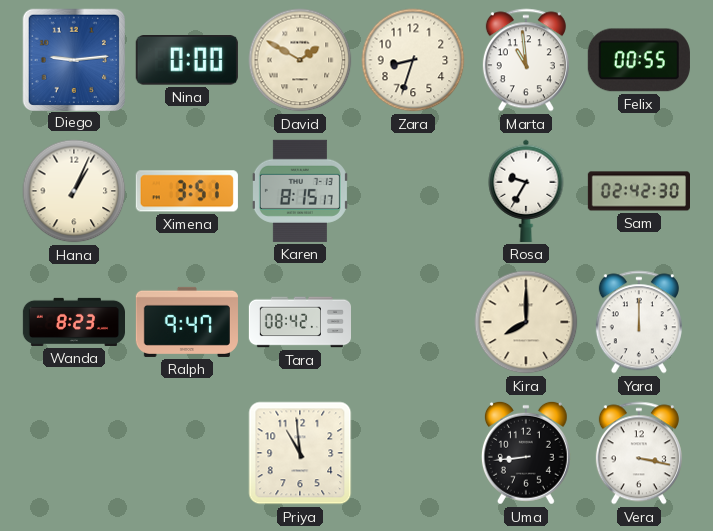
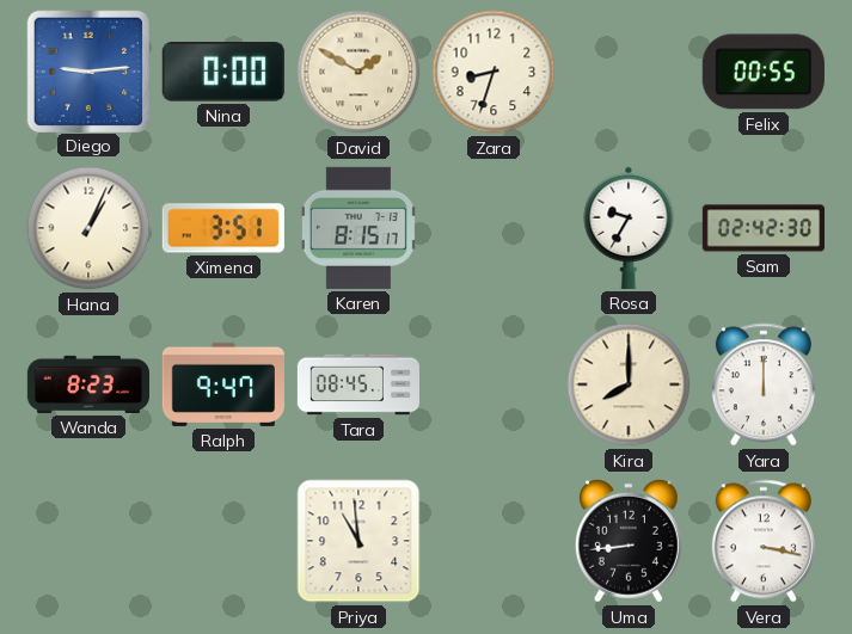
Marta: 10:59 -> none (526, 60)
Tara: 08:42 -> 08:45 (357, 384)
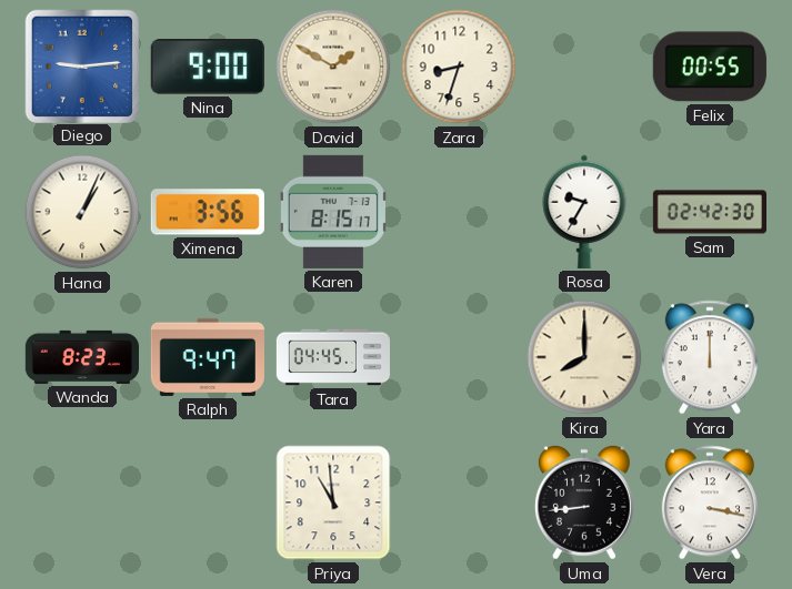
Nina: 0:00 -> 9:00 (208, 68)
Ximena: 3:51 -> 3:56 (208, 212)
Tara: 08:45 -> 04:45 (332, 357)
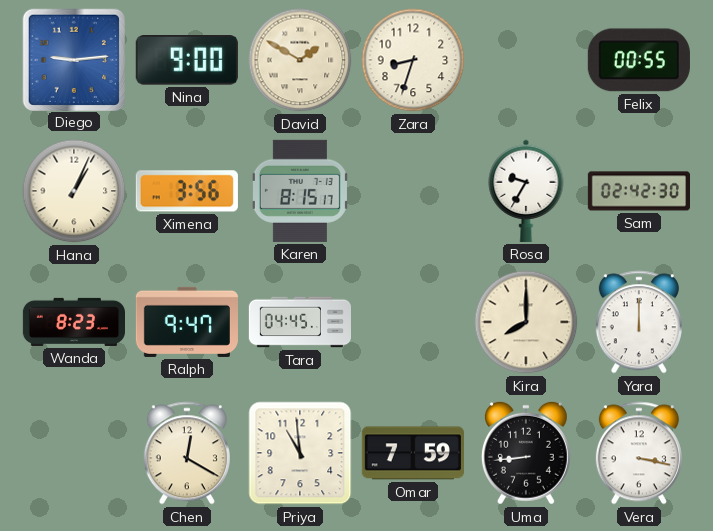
Chen: none -> 12:20 (187, 453)
Omar: none -> 7:59 (413, 453)
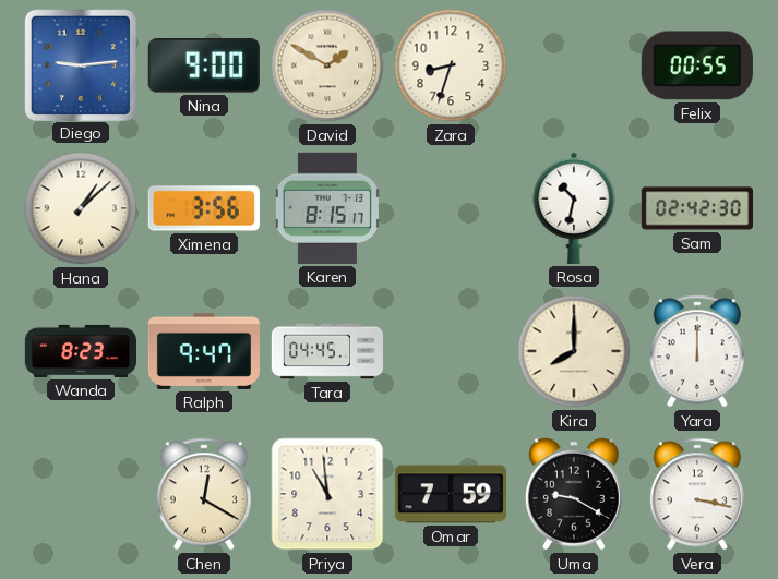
Hana: 1:04 -> 1:08 (81, 208)
Rosa: 9:35 -> 10:32 (574, 208)
Uma: 8:44 -> 9:20 (574, 494)
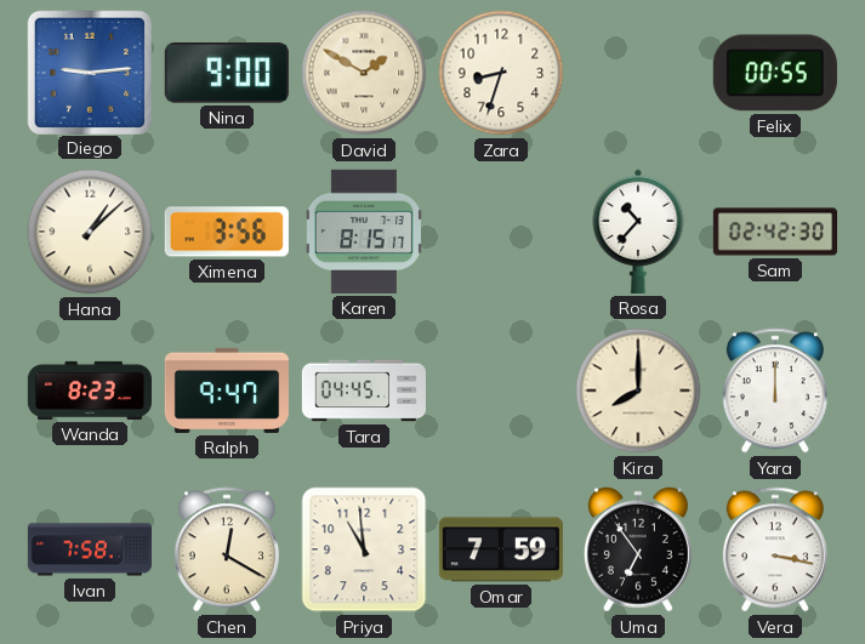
Rosa: 10:32 -> 10:37 (638, 232)
Ivan: none -> 7:58 (89, 549)
Uma: 9:20 -> 6:54 (638, 549)
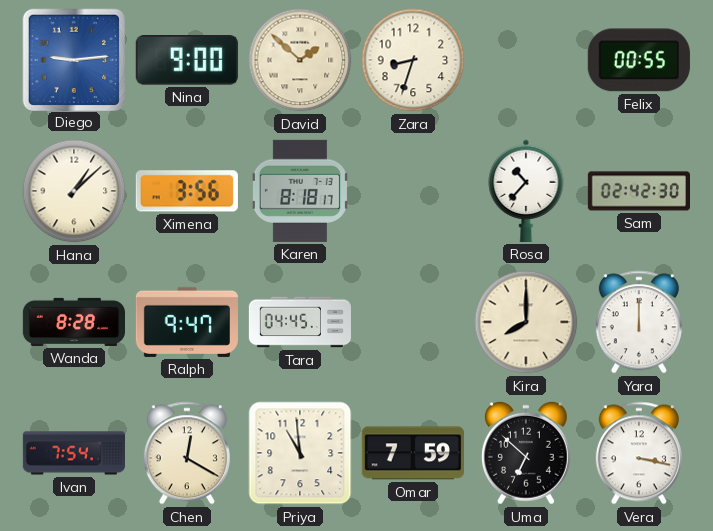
David: 1:50 -> 1:52 (300, 60)
Karen: 8:15 -> 8:18 (300, 191)
Wanda: 8:23 -> 8:28 (73, 322)
Ivan: 7:58 -> 7:54 (73, 453)
Uma: 6:54 -> 6:52 (526, 453)
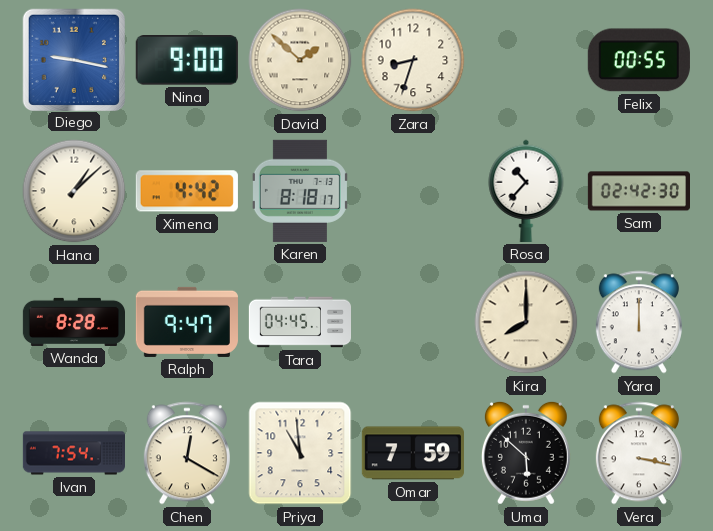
Diego: 9:14 -> 9:17 (73, 59)
Ximena: 3:56 -> 4:42 (187, 191)
Uma: 6:52 -> 5:52 (526, 453)
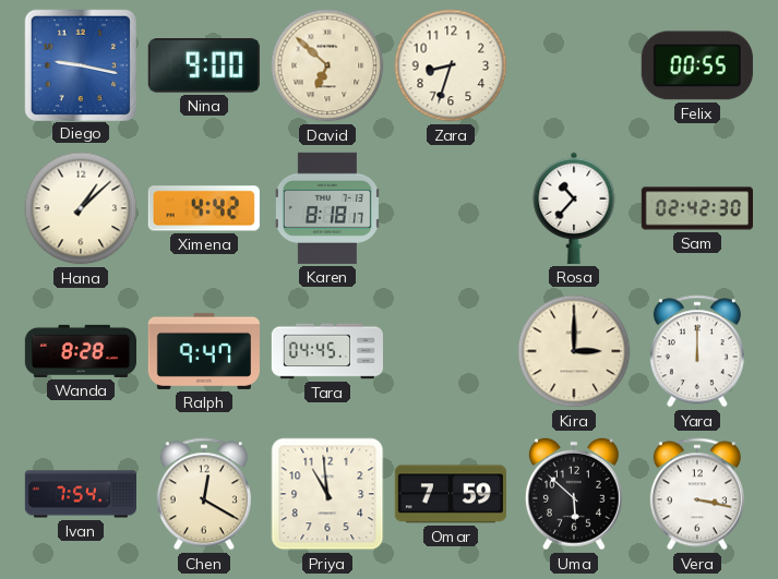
David: 1:52 -> 6:52 (327, 65)
Kira: 8:00 -> 3:00 (574, 351)
